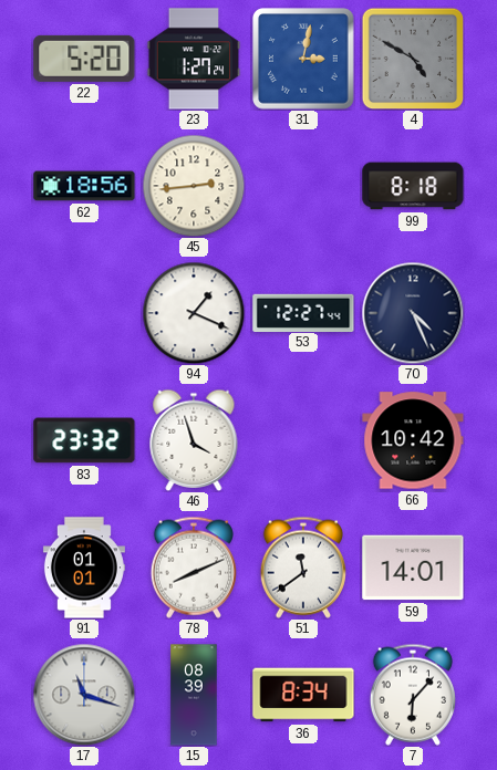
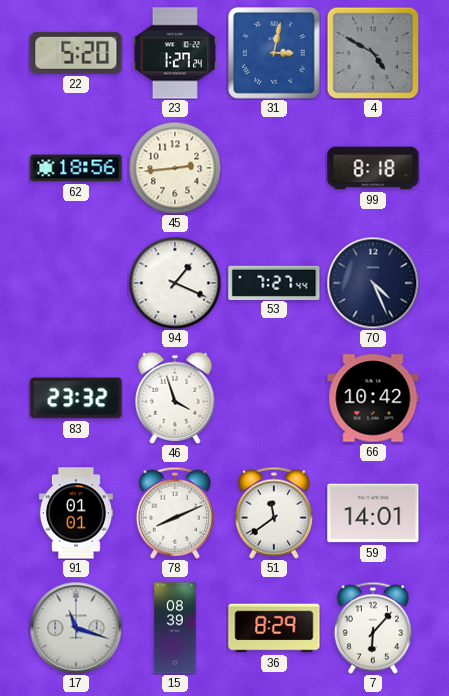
53: 12:27 -> 7:27 (274, 282)
36: 8:34 -> 8:29 (274, 628)
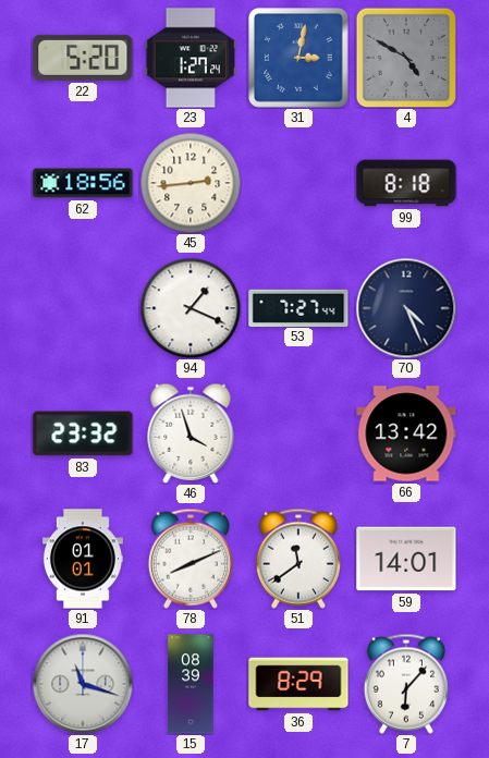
66: 10:42 -> 13:42 (406, 433)
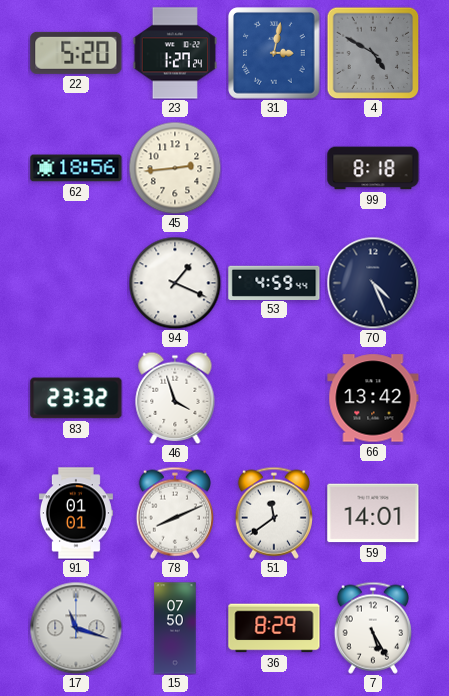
53: 7:27 -> 4:59 (274, 282)
15: 08:39 -> 07:50 (175, 628)
7: 6:07 -> 5:25 (373, 628)
